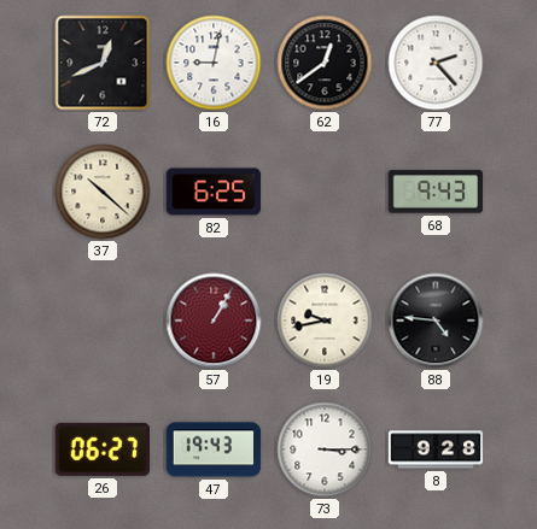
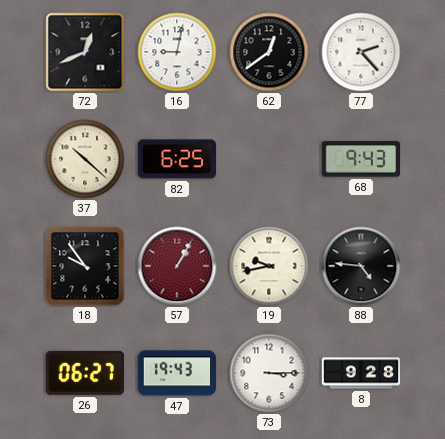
18: none -> 9:54 (85, 266)
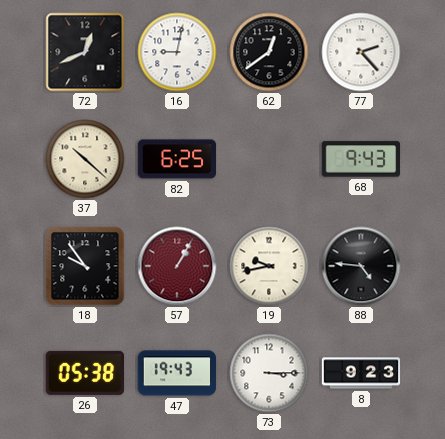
26: 06:27 -> 05:38 (84, 373)
8: 9:28 -> 9:23 (361, 373)
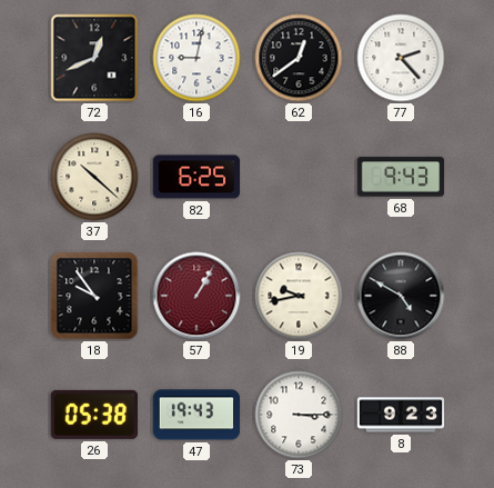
88: 4:46 -> 4:50 (401, 296)
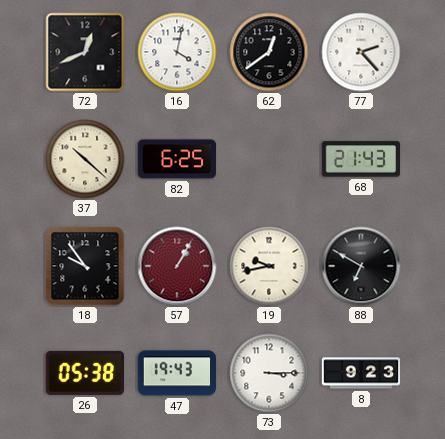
16: 9:02 -> 4:02 (177, 52)
68: 9:43 -> 21:43 (361, 159)
88: 4:50 -> 6:50 (361, 266)
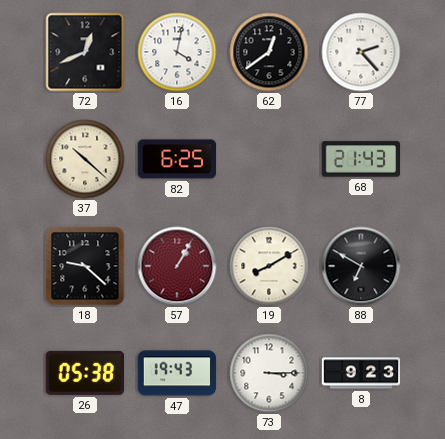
18: 9:54 -> 9:22 (85, 266)
19: 9:43 -> 8:10 (269, 266)
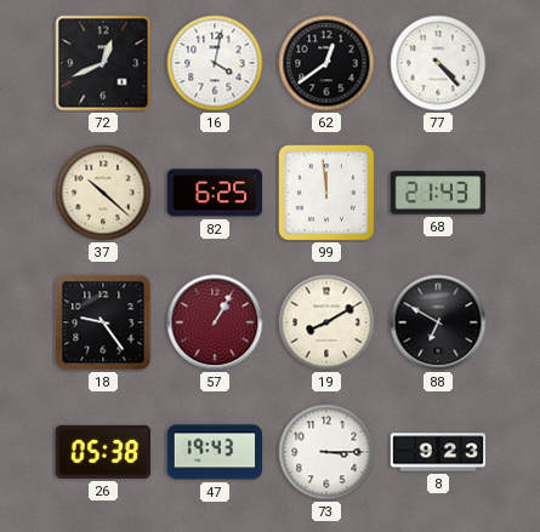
77: 2:23 -> 4:23 (438, 63)
99: none -> 11:59 (326, 193)
18: 9:22 -> 9:24 (103, 322)
